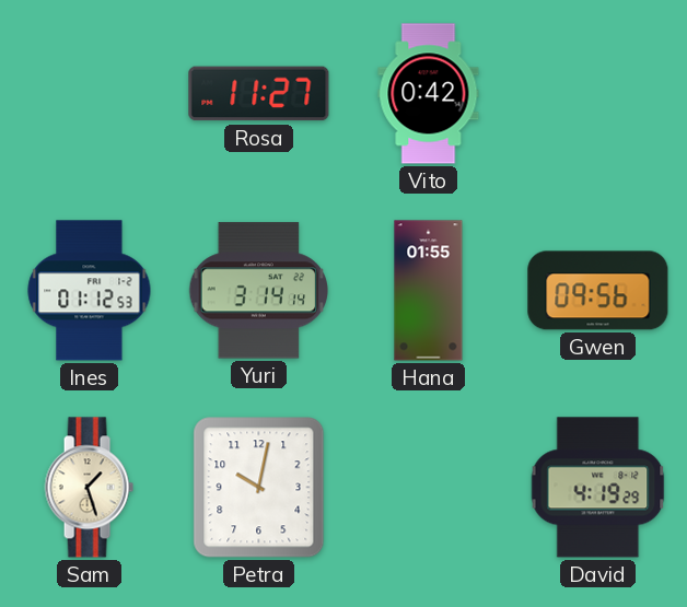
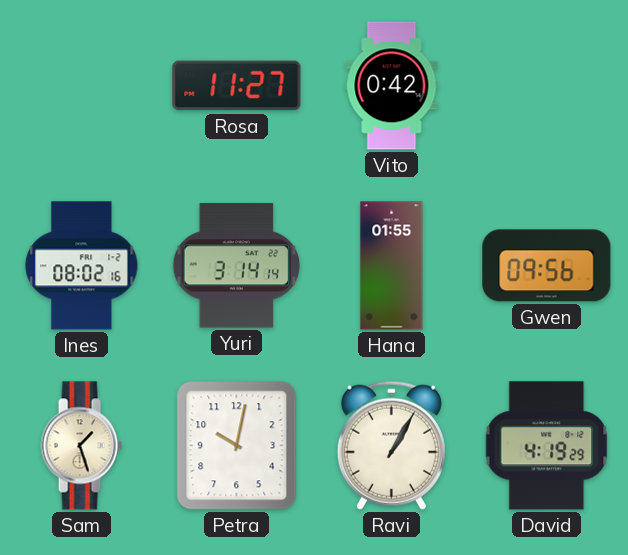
Ines: 01:12 -> 08:02 (82, 266)
Ravi: none -> 1:05 (391, 445)
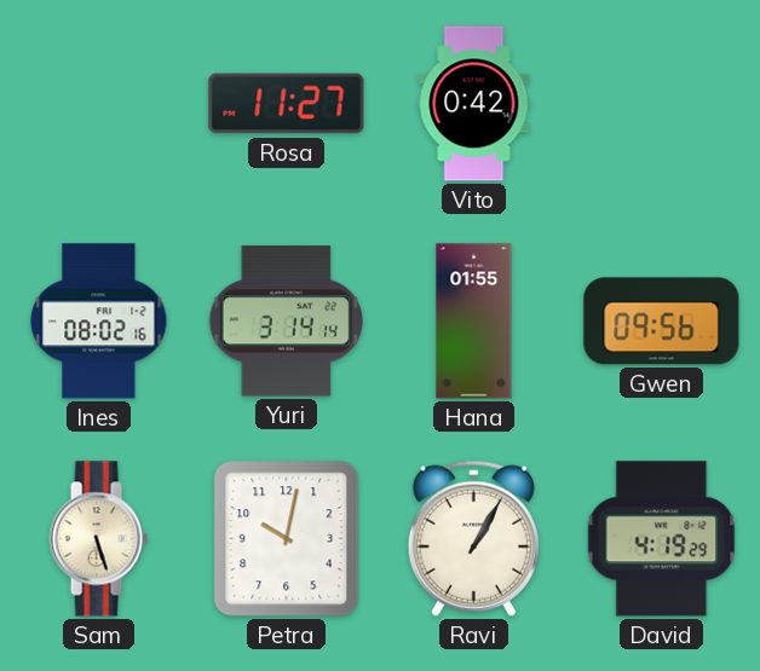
Sam: 1:27 -> 5:27 (98, 539)
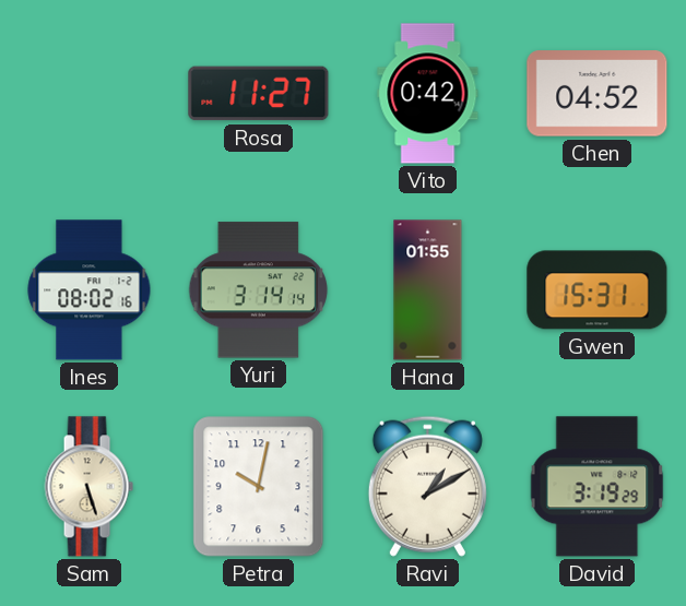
Chen: none -> 04:52 (598, 94)
Gwen: 09:56 -> 15:31 (598, 290)
Ravi: 1:05 -> 1:10 (427, 486)
David: 4:19 -> 3:19 (598, 487)
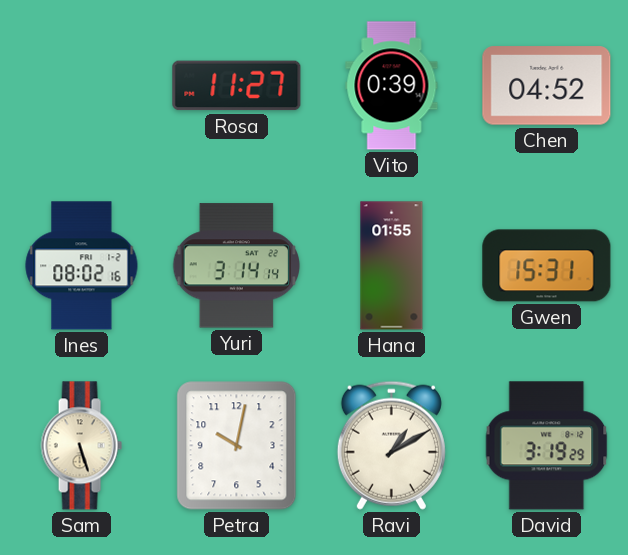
Vito: 0:42 -> 0:39 (392, 86)
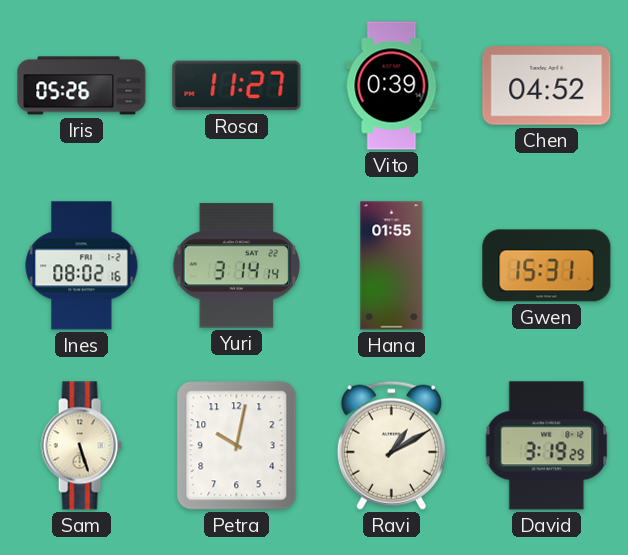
Iris: none -> 05:26 (82, 86)
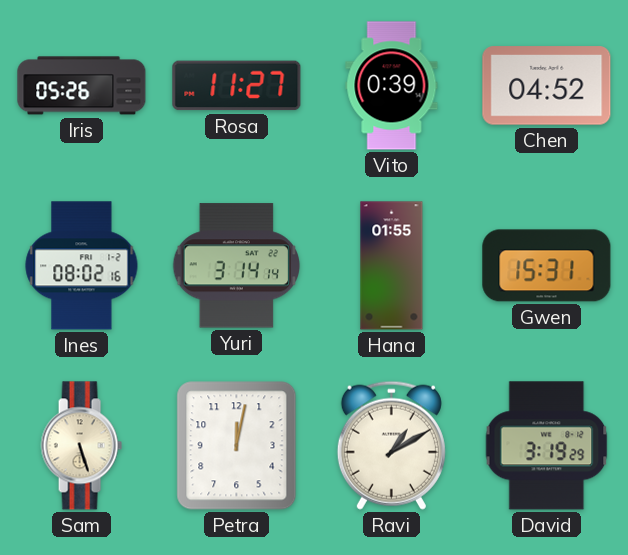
Petra: 10:02 -> 12:02 (237, 446)
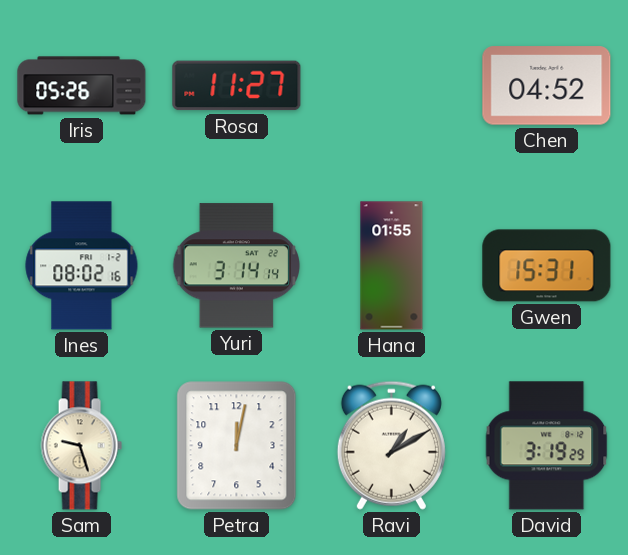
Vito: 0:39 -> none (392, 86)
Sam: 5:27 -> 9:27 (81, 446)
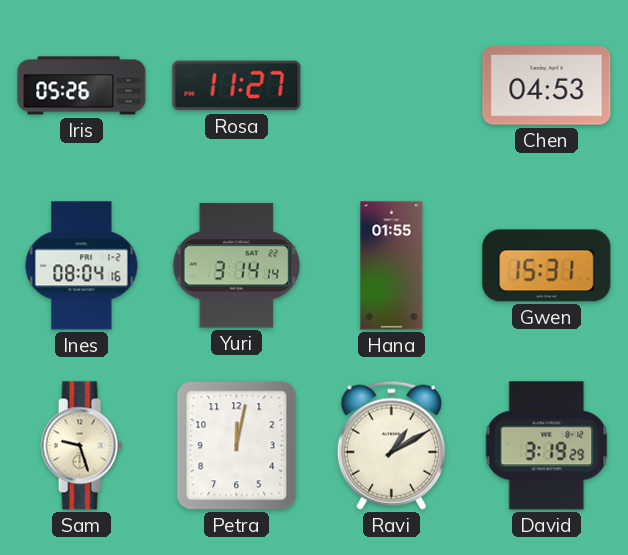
Chen: 04:52 -> 04:53 (547, 86)
Ines: 08:02 -> 08:04 (82, 266)
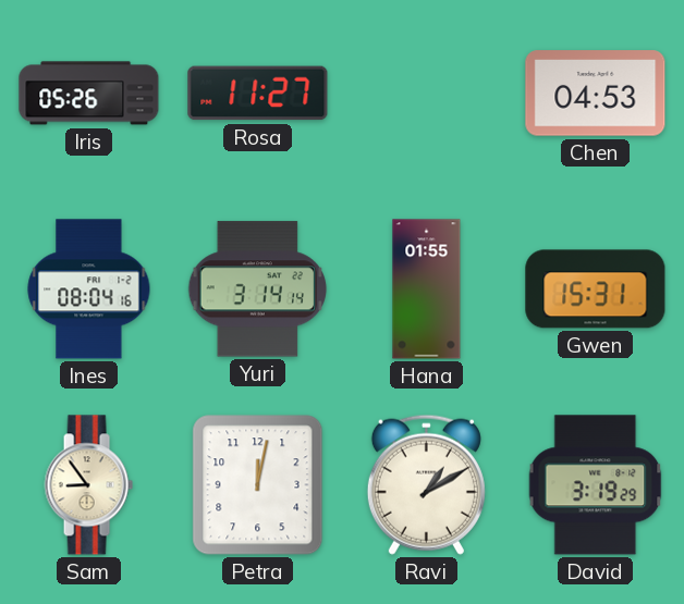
Sam: 9:27 -> 8:54 (88, 485)
